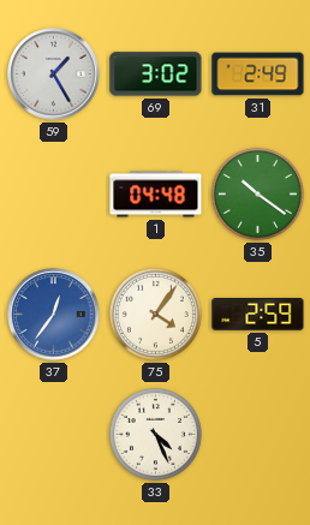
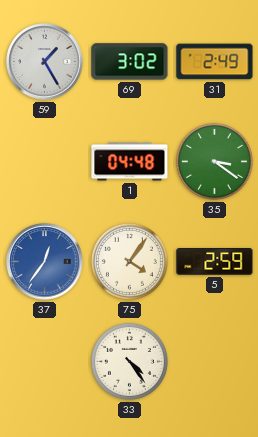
35: 10:21 -> 3:21 (214, 161)
33: 4:26 -> 4:24 (129, 361)
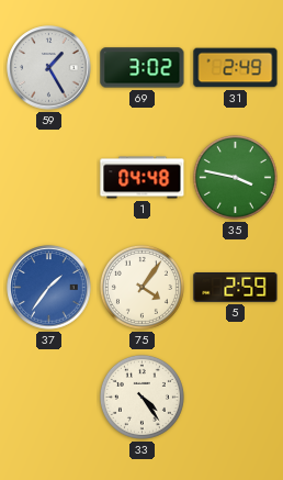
35: 3:21 -> 3:47 (235, 177)
37: 12:36 -> 1:36 (49, 288)
